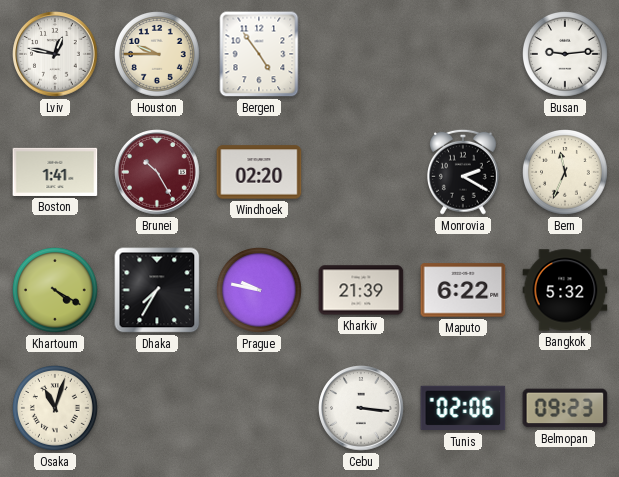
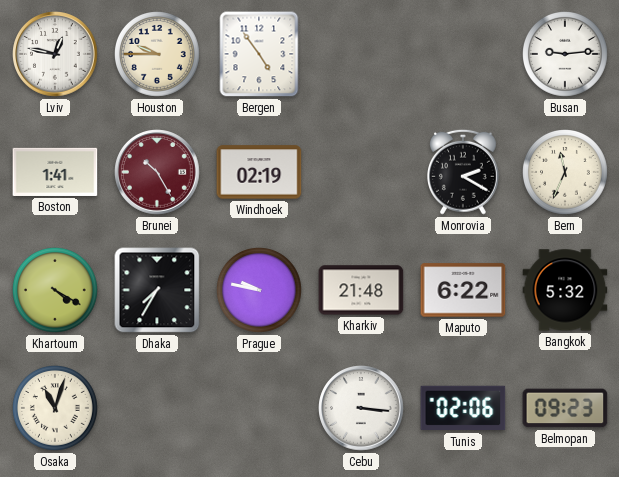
Windhoek: 02:20 -> 02:19 (259, 172)
Kharkiv: 21:39 -> 21:48 (361, 290)
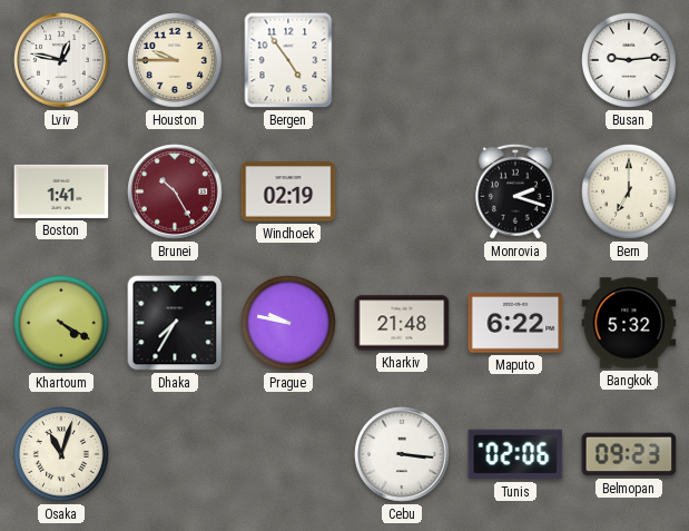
Monrovia: 2:20 -> 2:18 (516, 191)
Bern: 11:34 -> 7:00 (630, 193)
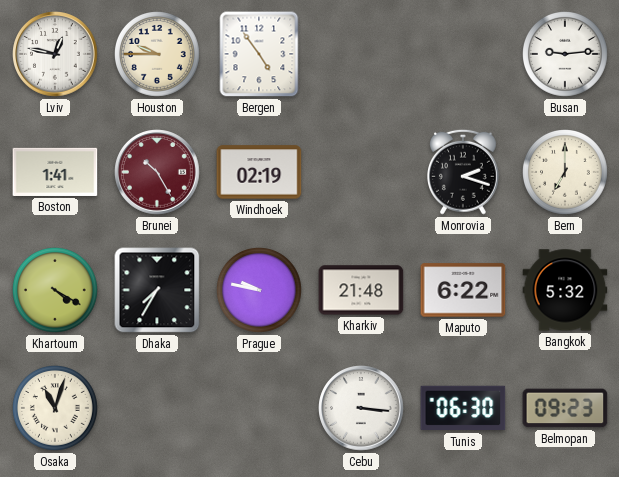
Tunis: 02:06 -> 06:30 (463, 408)
